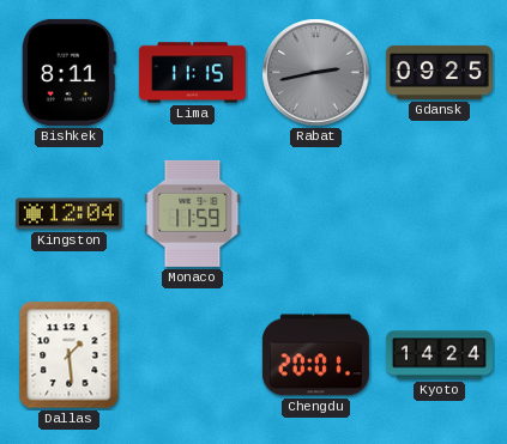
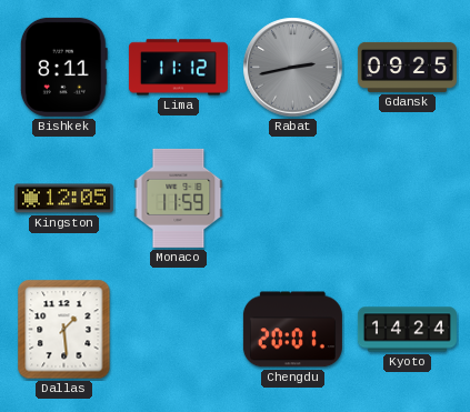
Lima: 11:15 -> 11:12 (178, 68)
Kingston: 12:04 -> 12:05 (63, 199)
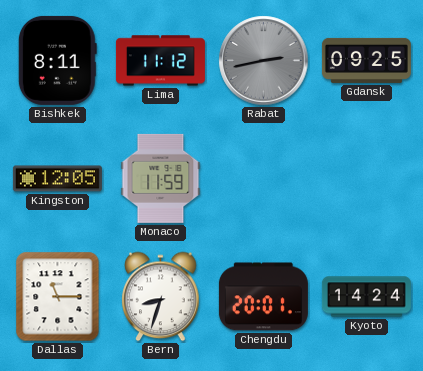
Dallas: 1:29 -> 11:15 (58, 297)
Bern: none -> 8:33 (161, 297)
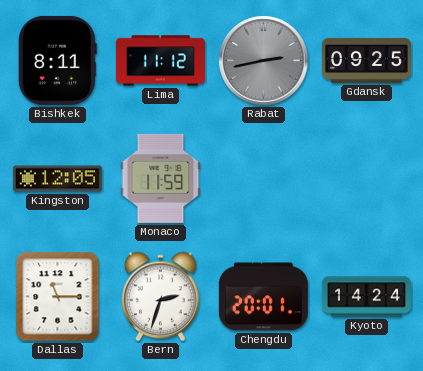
Bern: 8:33 -> 2:33 (161, 297)
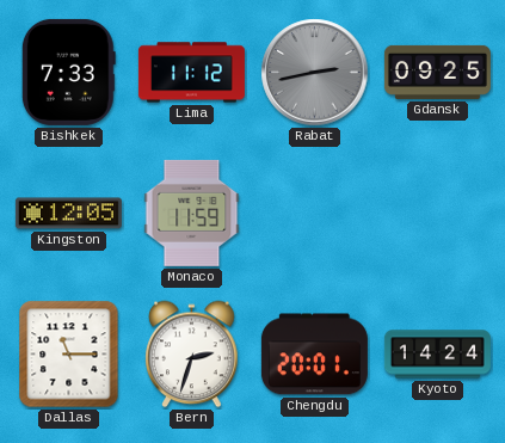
Bishkek: 8:11 -> 7:33 (68, 72)
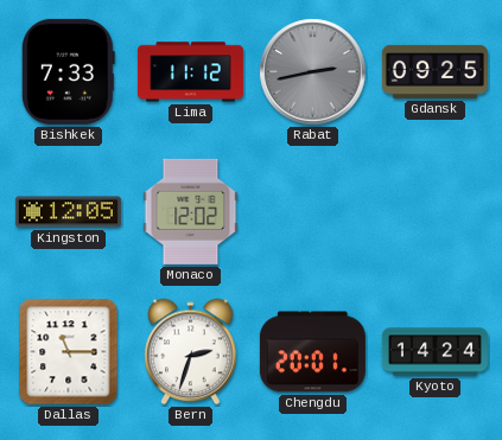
Monaco: 11:59 -> 12:02 (191, 211)
